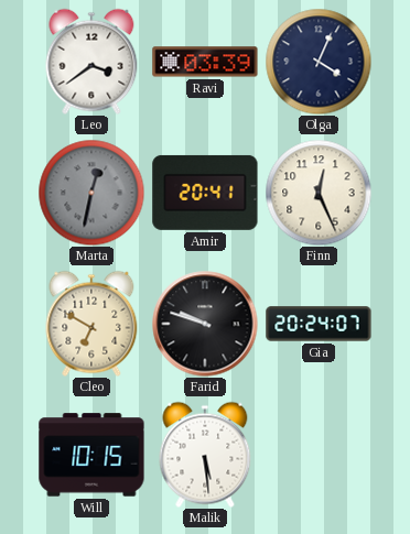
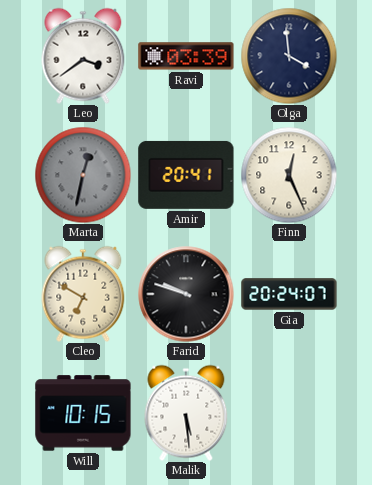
Olga: 4:04 -> 3:59 (289, 56)
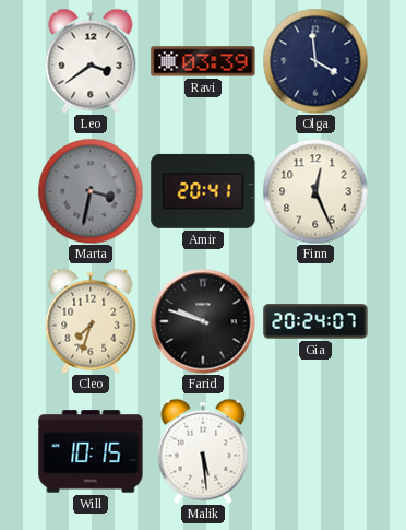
Marta: 12:32 -> 3:32 (91, 191)
Cleo: 6:50 -> 7:33 (91, 321)
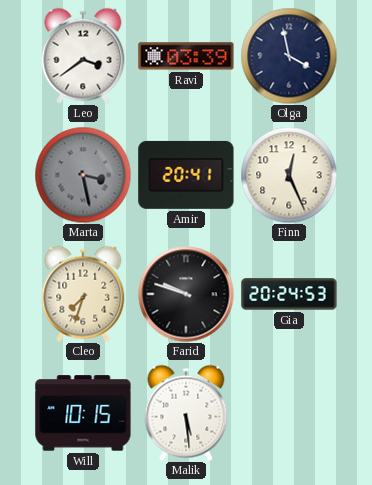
Olga: 3:59 -> 3:58 (289, 56)
Marta: 3:32 -> 3:28 (83, 175)
Gia: 20:24:07 -> 20:24:53 (289, 294)
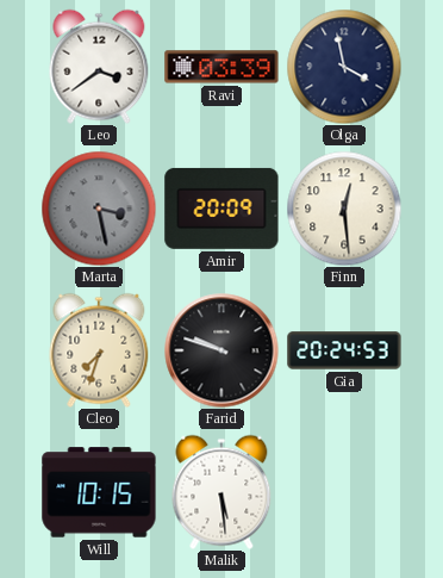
Amir: 20:41 -> 20:09 (221, 209)
Finn: 12:26 -> 12:29 (344, 209)
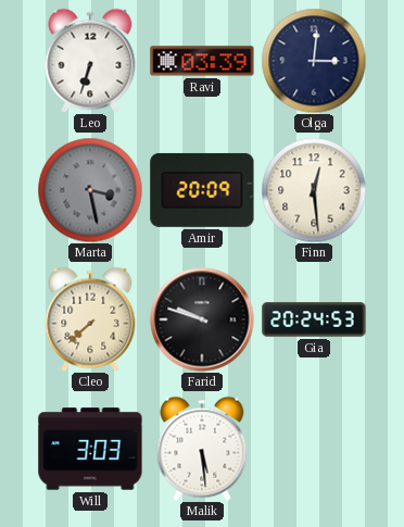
Leo: 3:39 -> 6:33 (90, 61)
Olga: 3:58 -> 3:01 (314, 61)
Cleo: 7:33 -> 7:38 (90, 319)
Will: 10:15 -> 3:03 (90, 449)
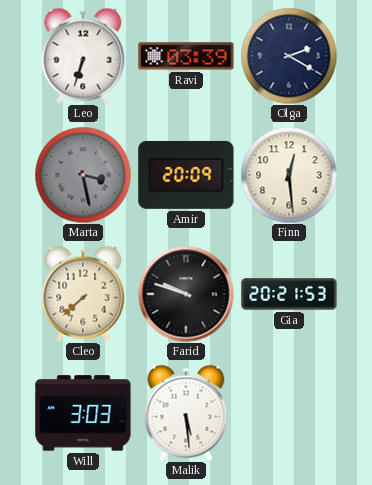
Olga: 3:01 -> 2:20 (289, 56)
Gia: 20:24 -> 20:21 (289, 294)
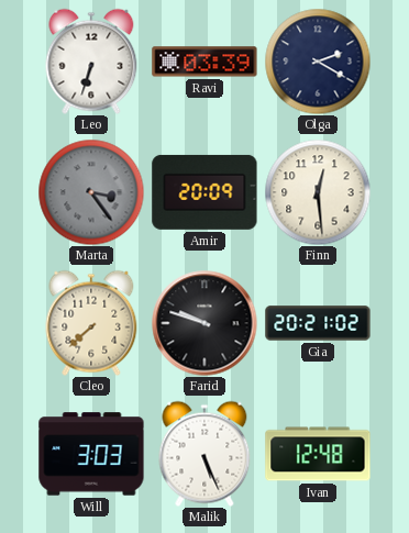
Marta: 3:28 -> 3:24 (91, 192)
Gia: 20:21:53 -> 20:21:02 (318, 323)
Malik: 5:29 -> 5:26 (204, 454)
Ivan: none -> 12:48 (318, 454)
